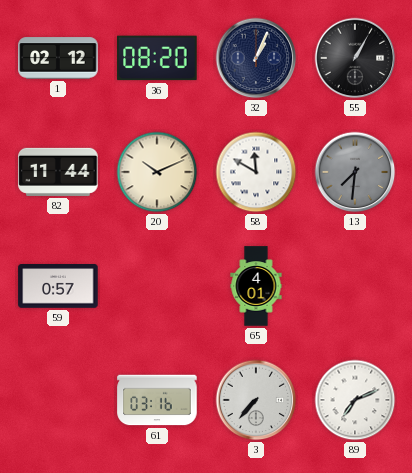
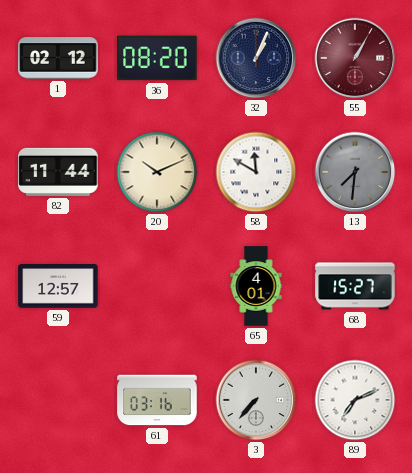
55 dial: black -> burgundy (355, 58)
59: 0:57 -> 12:57 (58, 286)
68: none -> 15:27 (355, 286)
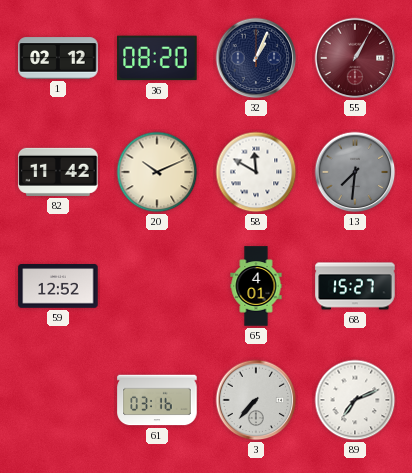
82: 11:44 -> 11:42 (58, 172)
59: 12:57 -> 12:52 (58, 286)
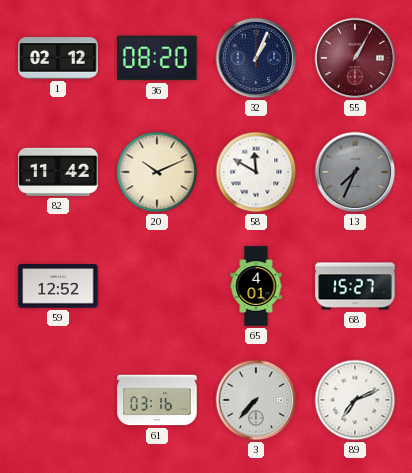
13: 7:31 -> 7:34 (355, 172)
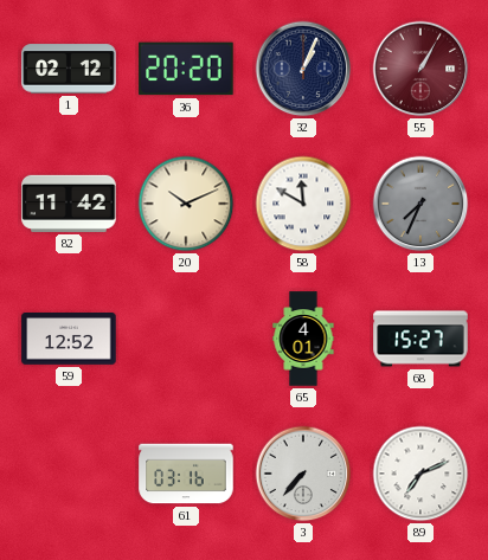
36: 08:20 -> 20:20 (186, 69)
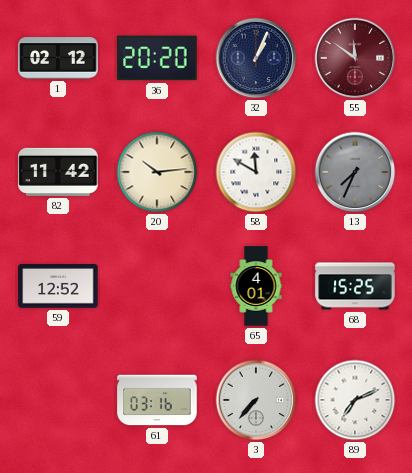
55: 1:05 -> 11:51 (355, 58)
20: 10:11 -> 10:14 (157, 172)
68: 15:27 -> 15:25 (355, 286)
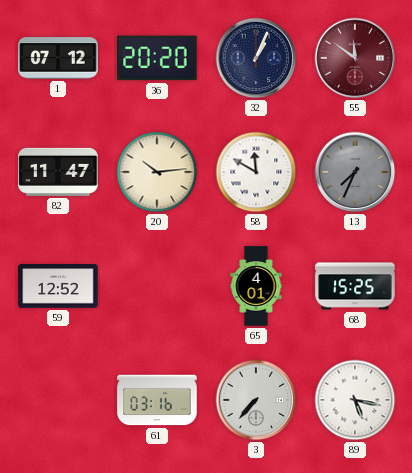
1: 02:12 -> 07:12 (58, 58)
82: 11:42 -> 11:47 (58, 172)
89: 7:11 -> 5:17 (355, 400)
